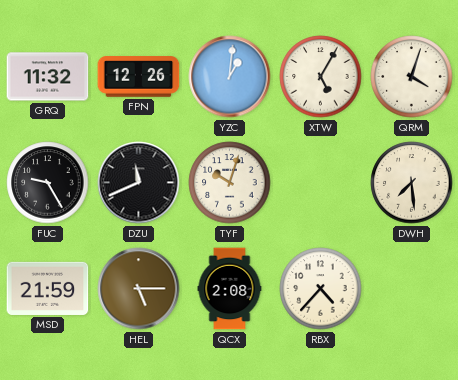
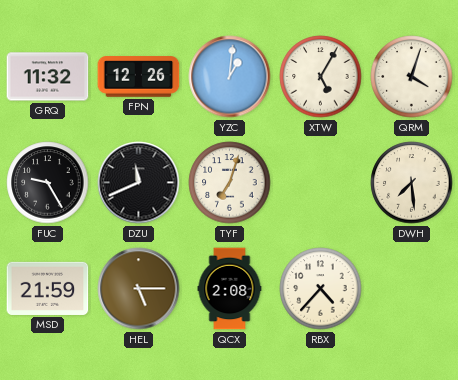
TYF: 10:03 -> 7:03 (230, 183)
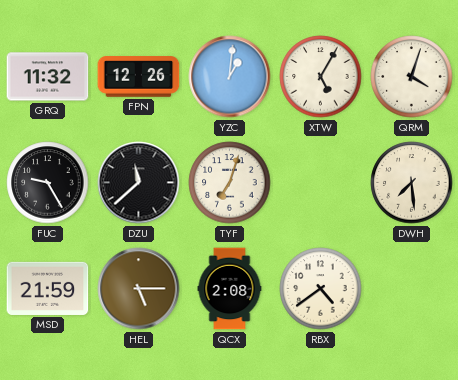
DZU: 11:41 -> 11:38 (139, 183)
RBX: 4:37 -> 4:39 (321, 289)
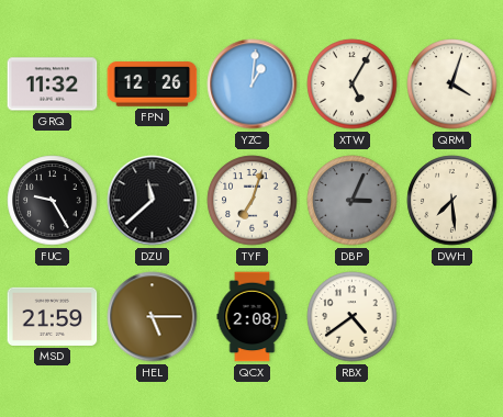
DBP: none -> 3:04 (353, 201)
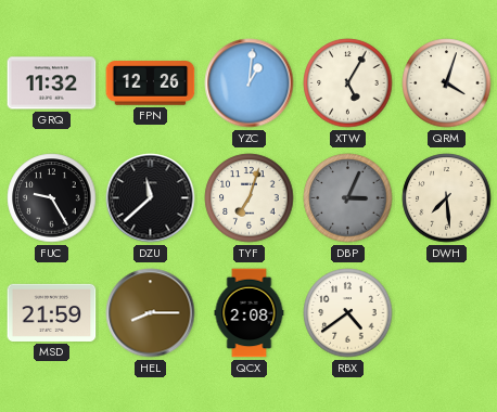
HEL: 5:15 -> 8:15 (151, 313)
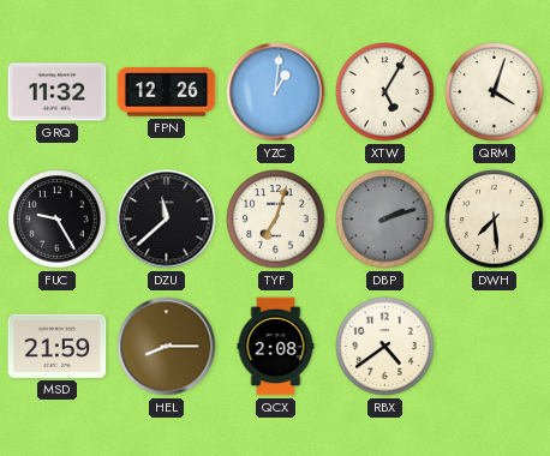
DBP: 3:04 -> 2:12 (385, 220)
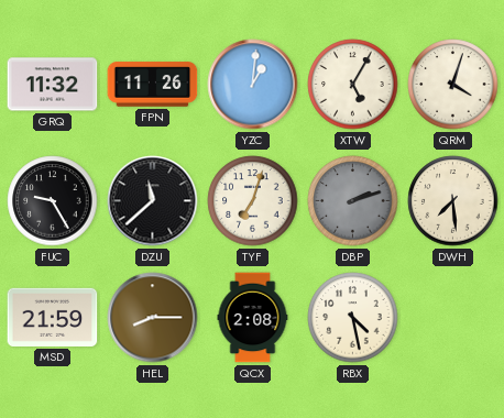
FPN: 12:26 -> 11:26 (153, 85)
RBX: 4:39 -> 4:28 (353, 318)
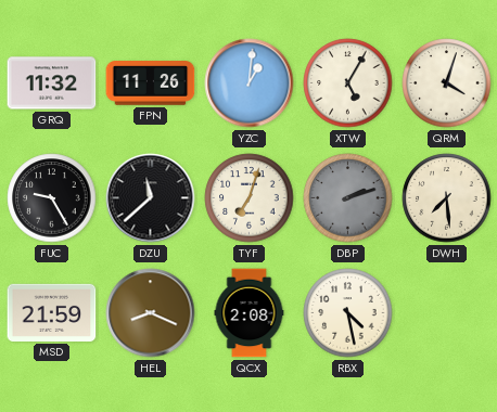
HEL: 8:15 -> 8:19 (151, 313)
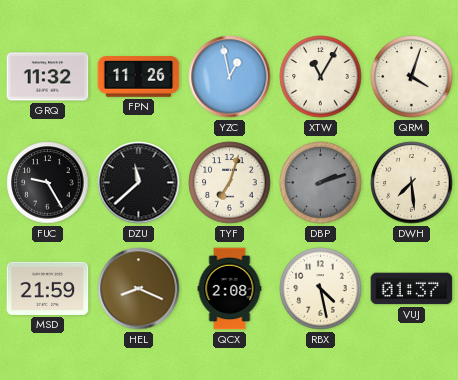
YZC: 1:01 -> 12:58 (230, 77)
XTW: 5:05 -> 11:05 (321, 77)
VUJ: none -> 01:37 (412, 289)
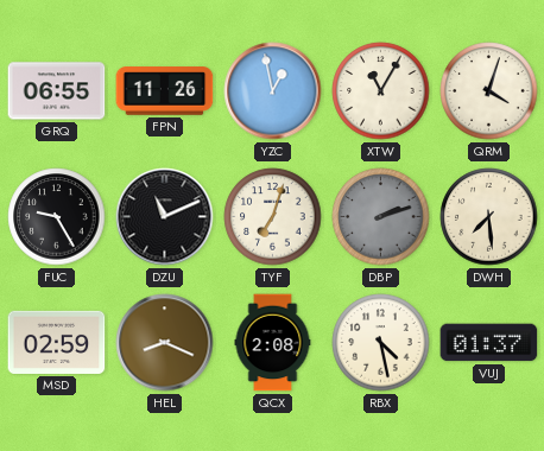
GRQ: 11:32 -> 06:55 (57, 91)
DZU: 11:38 -> 11:11 (165, 217)
MSD: 21:59 -> 02:59 (57, 342)
